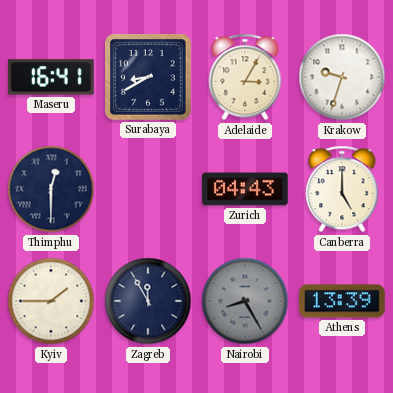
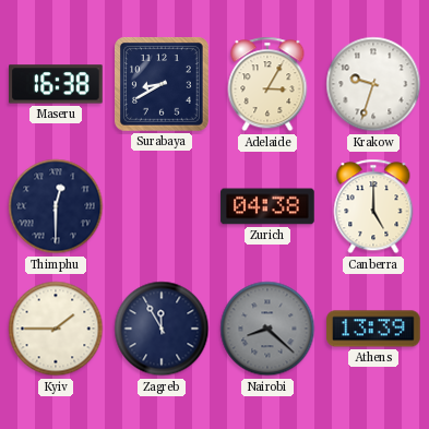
Maseru: 16:41 -> 16:38 (56, 84)
Zurich: 04:43 -> 04:38 (267, 206)
Nairobi: 8:25 -> 8:22 (267, 329)
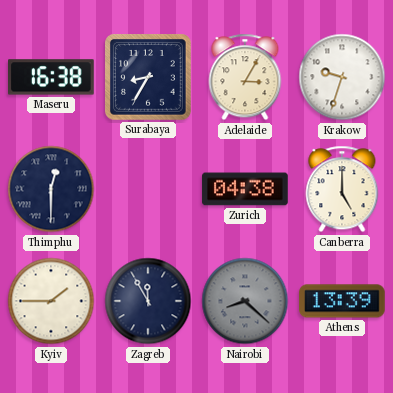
Surabaya: 8:40 -> 8:35 (149, 78)
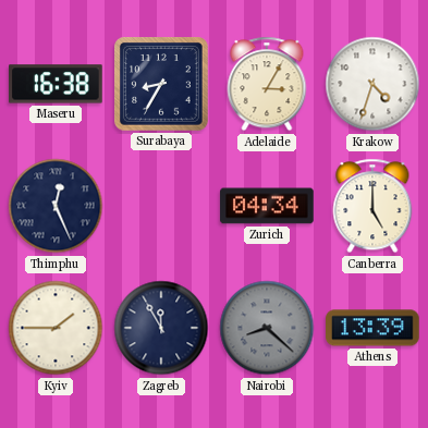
Krakow: 9:33 -> 4:33 (372, 84)
Thimphu: 12:30 -> 12:26 (56, 206)
Zurich: 04:38 -> 04:34 (267, 206)
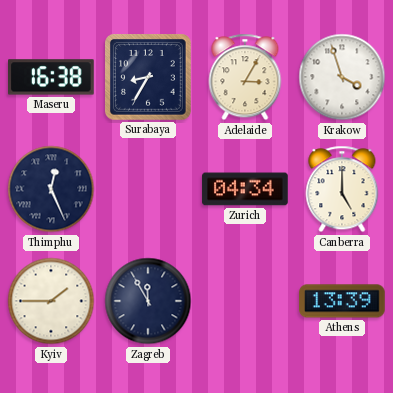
Krakow: 4:33 -> 3:57 (342, 77)
Nairobi: 8:22 -> none (267, 328)
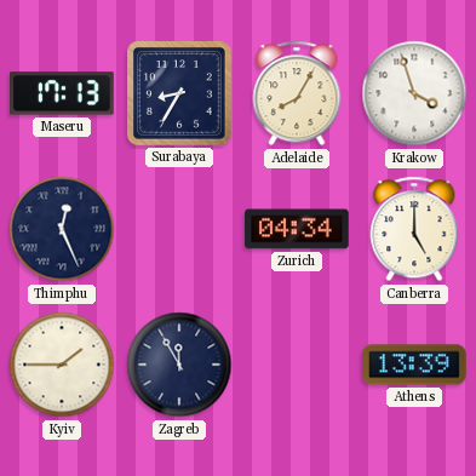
Maseru: 16:38 -> 17:13 (62, 93)
Adelaide: 3:05 -> 8:05 (297, 93)
